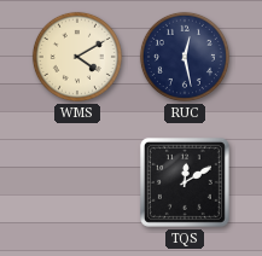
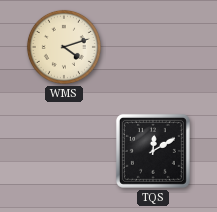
WMS: 4:10 -> 4:12 (64, 47)
RUC: 12:28 -> none (185, 57)
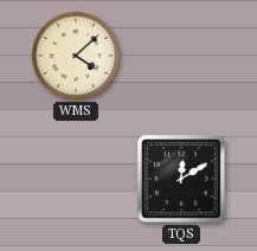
WMS: 4:12 -> 4:08 (76, 56)
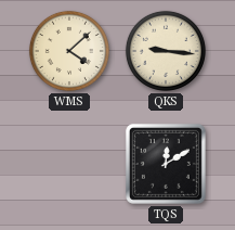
QKS: none -> 9:16 (166, 51)
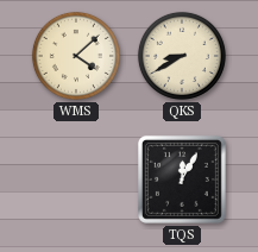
QKS: 9:16 -> 8:40 (182, 56)
TQS: 12:10 -> 12:05 (182, 179)
